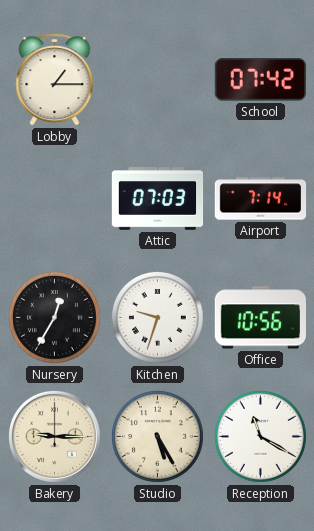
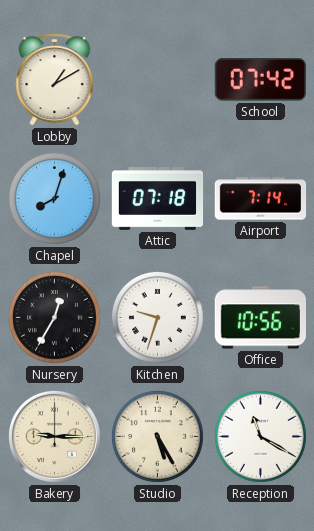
Lobby: 1:15 -> 1:10 (55, 80)
Chapel: none -> 8:03 (54, 198)
Attic: 07:03 -> 07:18 (158, 199)
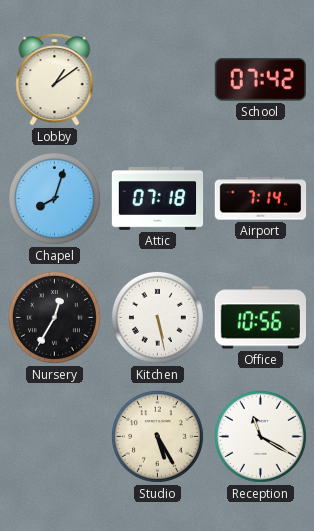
Lobby: 1:10 -> 1:09 (55, 80)
Kitchen: 9:33 -> 5:28 (157, 317)
Bakery: 9:15 -> none (54, 436)
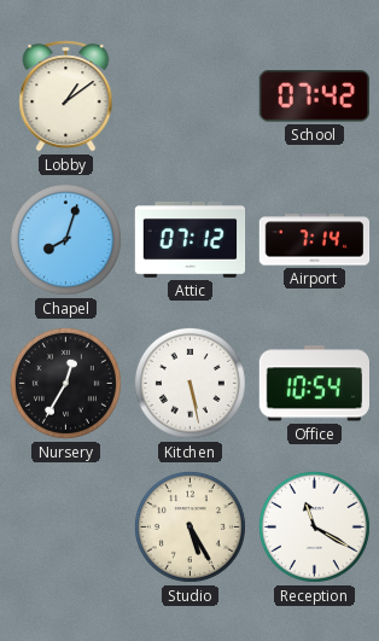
Attic: 07:18 -> 07:12 (191, 240)
Office: 10:56 -> 10:54 (314, 384)
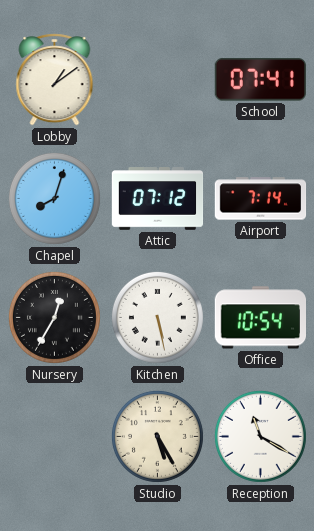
School: 07:42 -> 07:41 (260, 80)
